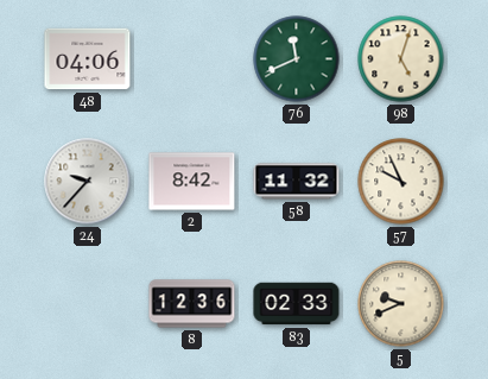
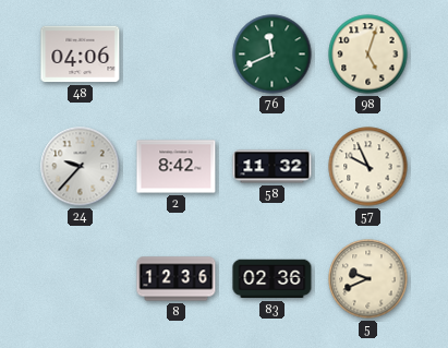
83: 02:33 -> 02:36 (273, 279)
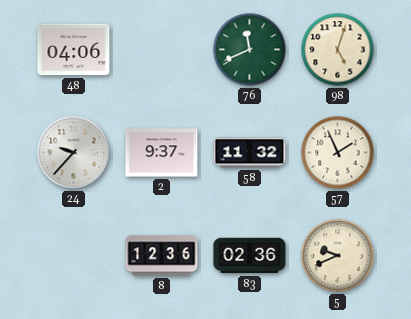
2: 8:42 -> 9:37 (162, 153)
57: 9:56 -> 1:56 (338, 153)
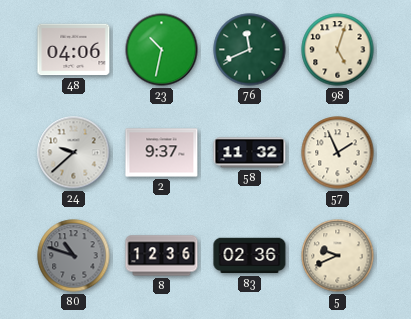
23: none -> 10:32 (162, 50)
24: 9:37 -> 9:38 (74, 153)
80: none -> 10:48 (74, 256)
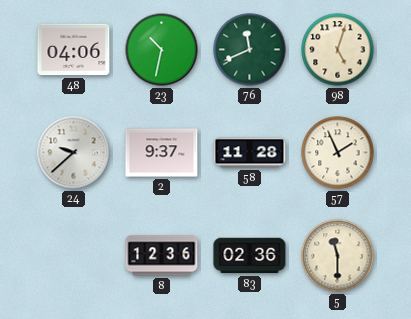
58: 11:32 -> 11:28 (250, 153)
80: 10:48 -> none (74, 256)
5: 9:41 -> 11:30 (338, 256)
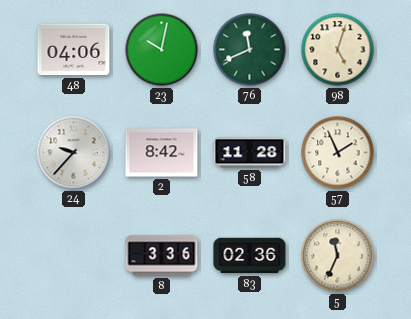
23: 10:32 -> 10:02 (162, 50)
24: 9:38 -> 9:37 (74, 153)
2: 9:37 -> 8:42 (162, 153)
8: 12:36 -> 3:36 (162, 256)
5: 11:30 -> 11:34 (338, 256)
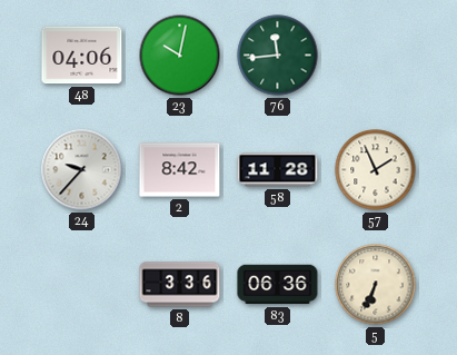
76: 11:41 -> 11:44 (278, 56)
98: 5:03 -> none (338, 50)
83: 02:36 -> 06:36 (278, 285)
5: 11:34 -> 6:34 (376, 285)
